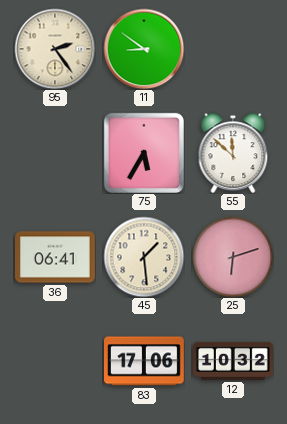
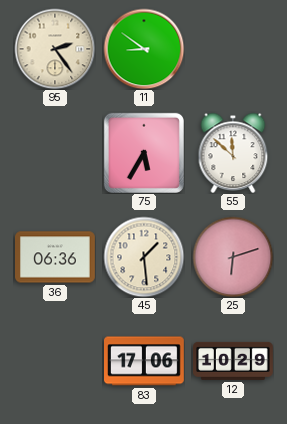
36: 06:41 -> 06:36 (56, 257)
12: 10:32 -> 10:29 (234, 361)
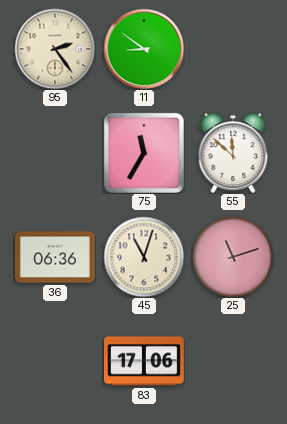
75: 5:35 -> 11:35 (144, 153)
45: 1:29 -> 11:03 (144, 257)
25: 6:12 -> 11:12 (233, 257)
12: 10:29 -> none (234, 361)
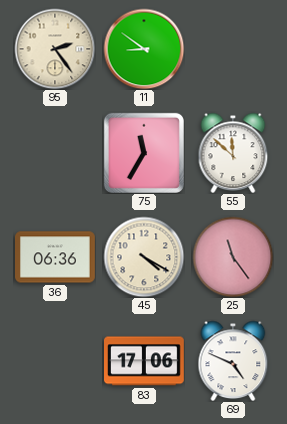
45: 11:03 -> 4:20 (144, 257)
25: 11:12 -> 11:24 (233, 257)
69: none -> 4:49 (233, 361)
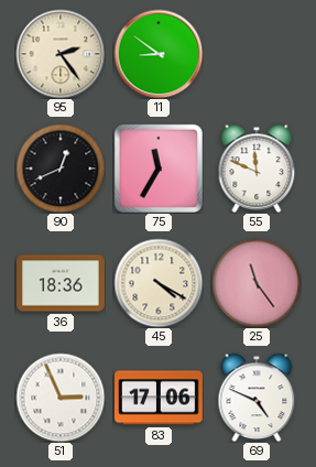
90: none -> 12:41 (61, 169)
55: 11:52 -> 11:49 (257, 169)
36: 06:36 -> 18:36 (62, 283)
51: none -> 2:56 (61, 398)
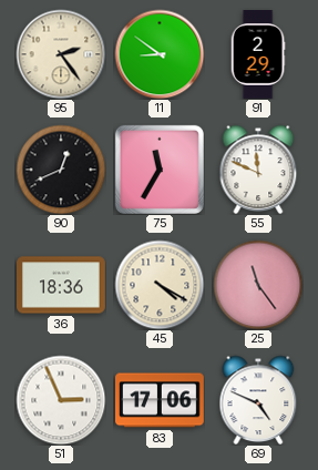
91: none -> 2:29 (258, 54)
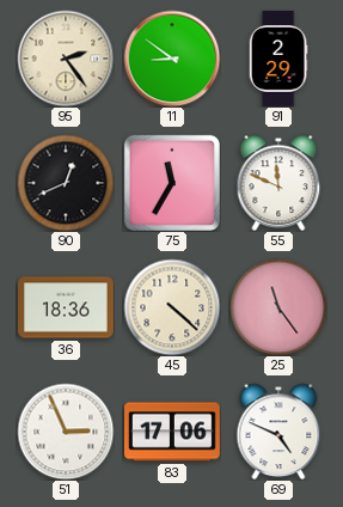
45: 4:20 -> 4:22 (172, 307)
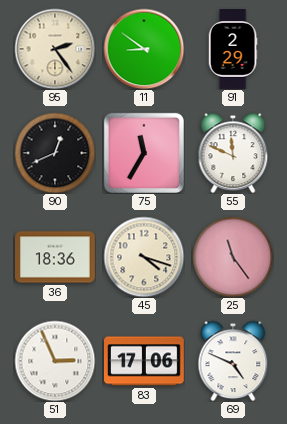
45: 4:22 -> 4:18 (144, 257)
